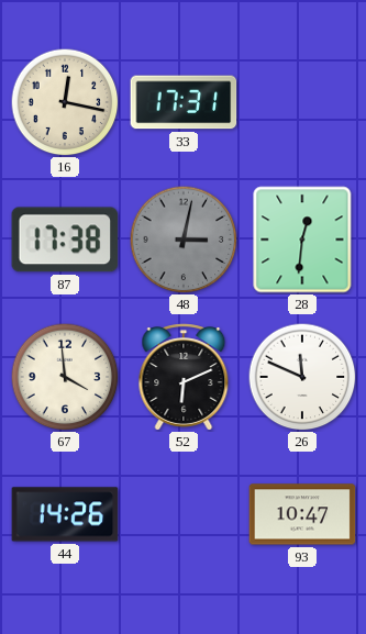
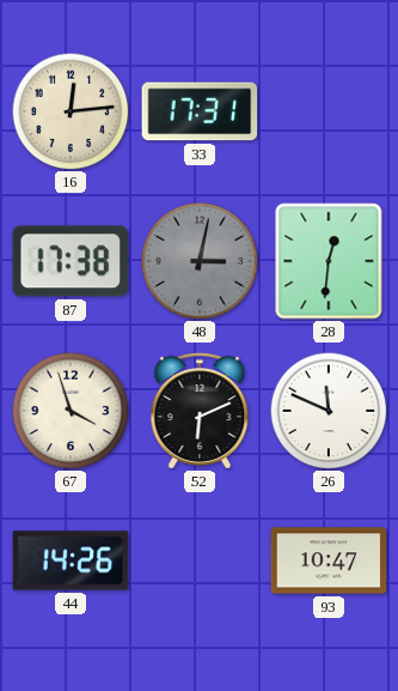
16: 12:17 -> 12:14 (71, 111)
67: 3:59 -> 3:57 (71, 411)
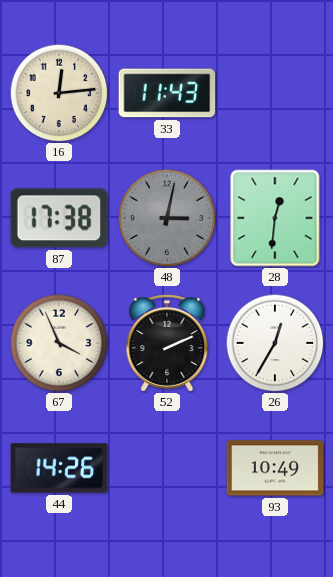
33: 17:31 -> 11:43 (167, 93)
67: 3:57 -> 3:56 (59, 343)
52: 6:11 -> 2:11 (167, 343)
26: 11:49 -> 12:35 (275, 343)
93: 10:47 -> 10:49 (275, 468)
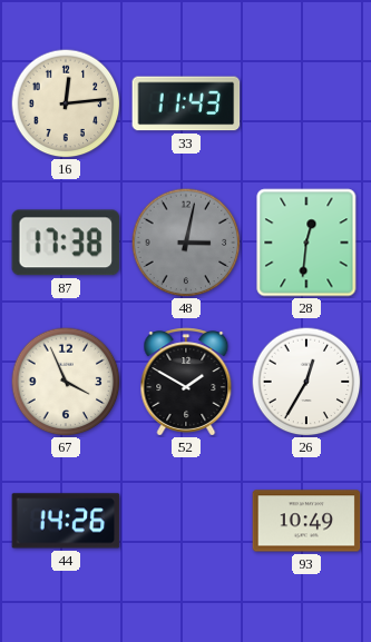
52: 2:11 -> 1:50 (186, 382)
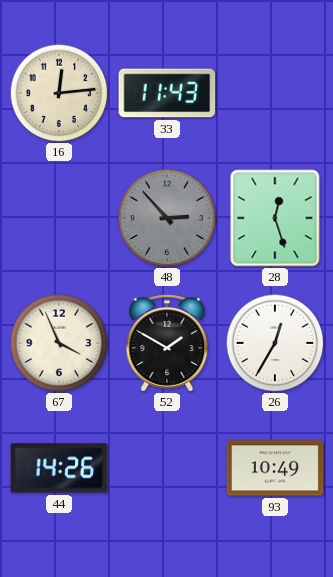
87: 17:38 -> none (66, 243)
48: 3:02 -> 2:53 (167, 218)
28: 12:31 -> 12:27 (275, 218)
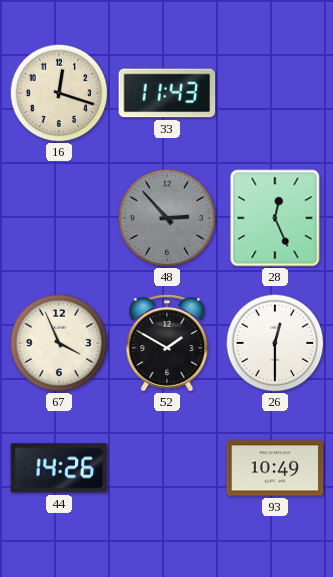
16: 12:14 -> 12:18 (59, 93)
28: 12:27 -> 12:26 (275, 218)
26: 12:35 -> 12:30 (275, 343)
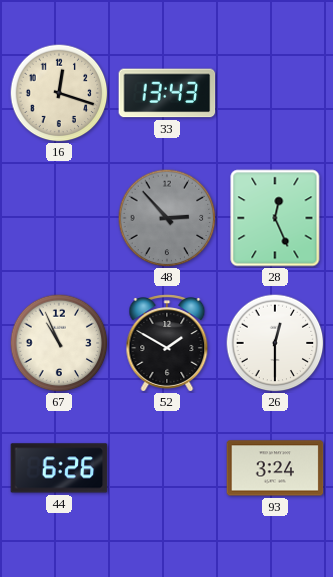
33: 11:43 -> 13:43 (167, 93)
67: 3:56 -> 10:56 (59, 343)
44: 14:26 -> 6:26 (59, 468)
93: 10:49 -> 3:24 (275, 468)
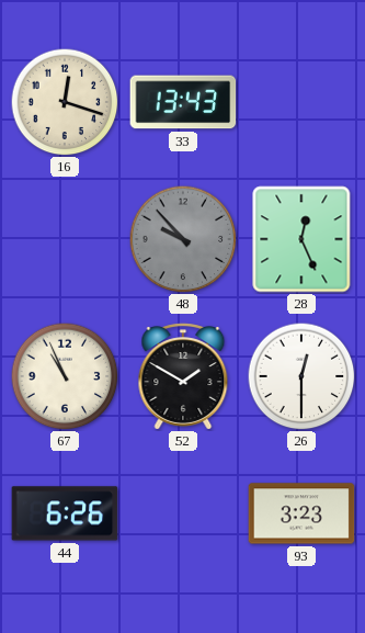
48: 2:53 -> 9:53 (183, 239)
93: 3:24 -> 3:23 (301, 513)
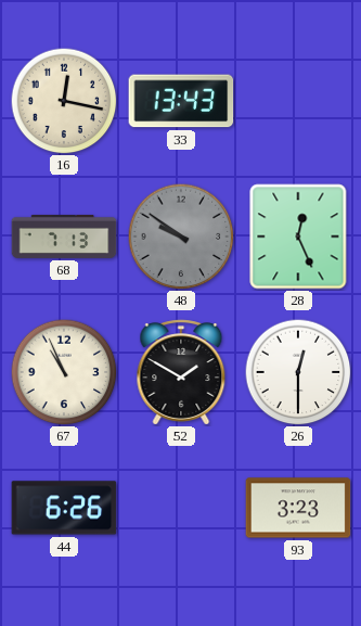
16: 12:18 -> 12:17 (64, 101)
68: none -> 7:13 (64, 237)
48: 9:53 -> 9:51 (181, 237)
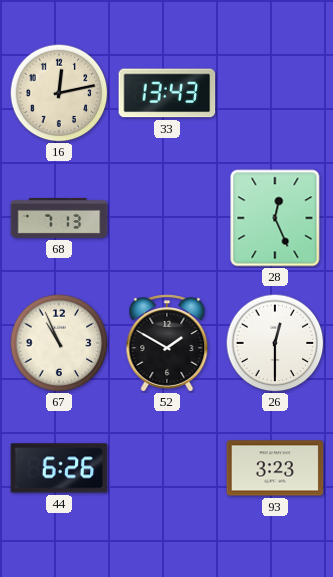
16: 12:17 -> 12:13 (59, 93)
48: 9:51 -> none (181, 237)
